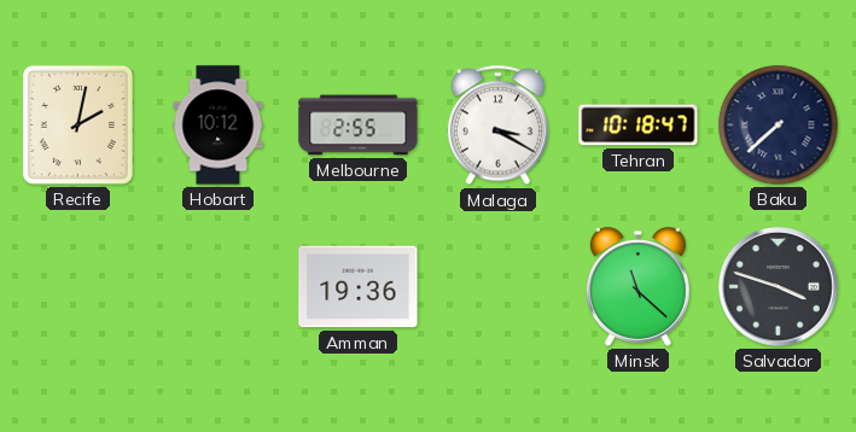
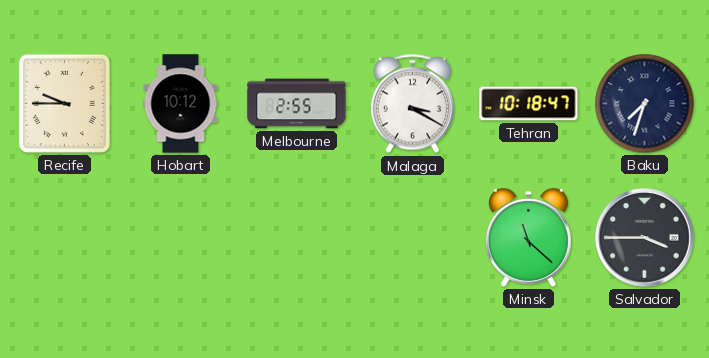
Recife: 2:02 -> 9:45 (64, 103)
Baku: 7:38 -> 7:33 (645, 104)
Amman: 19:36 -> none (359, 287)
Salvador: 3:48 -> 3:45 (645, 238)
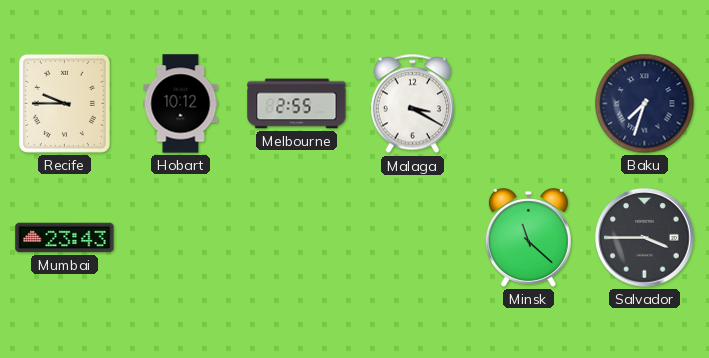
Tehran: 10:18 -> none (529, 104)
Mumbai: none -> 23:43 (65, 238)
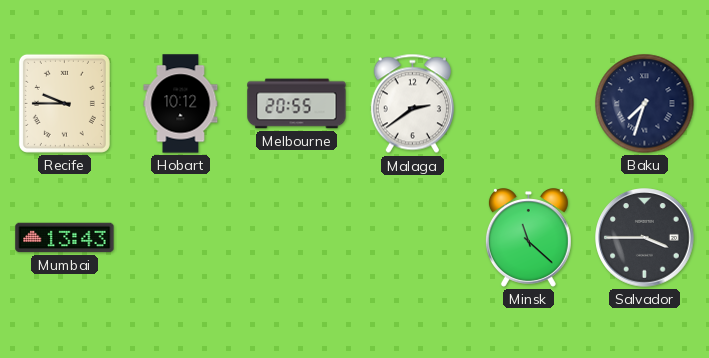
Melbourne: 2:55 -> 20:55 (297, 104)
Malaga: 3:20 -> 2:39 (412, 104)
Mumbai: 23:43 -> 13:43 (65, 238)
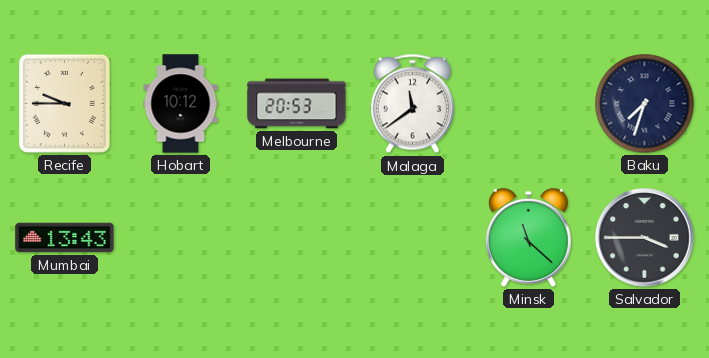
Melbourne: 20:55 -> 20:53 (297, 104)
Malaga: 2:39 -> 11:39 (412, 104)
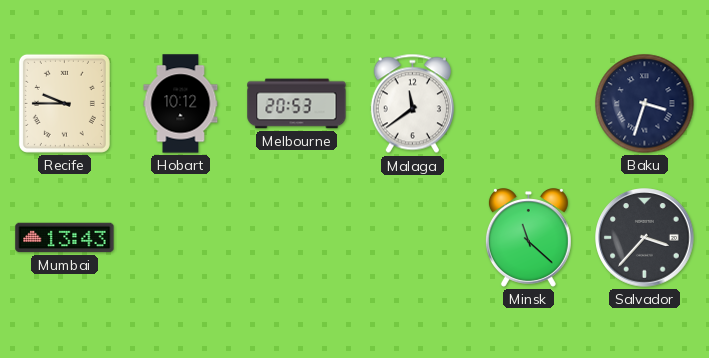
Baku: 7:33 -> 3:33 (645, 104)
Salvador: 3:45 -> 3:37 (645, 238)
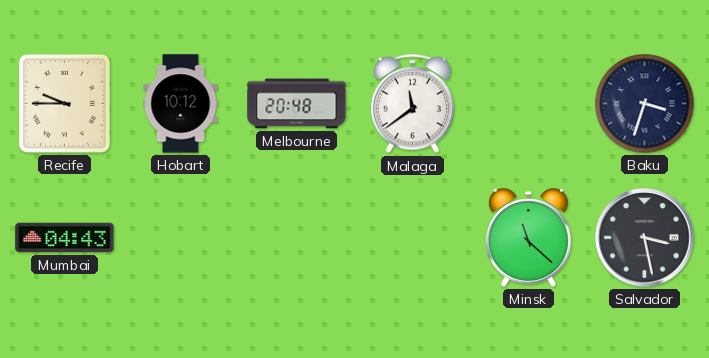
Melbourne: 20:53 -> 20:48 (297, 104)
Mumbai: 13:43 -> 04:43 (65, 238)
Salvador: 3:37 -> 3:28 (645, 238)
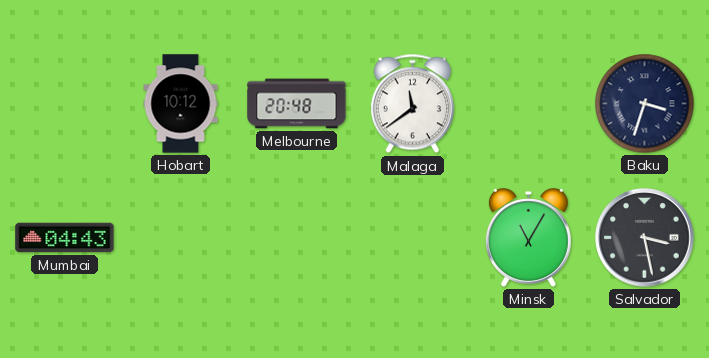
Recife: 9:45 -> none (64, 103)
Minsk: 11:22 -> 11:05 (528, 238)
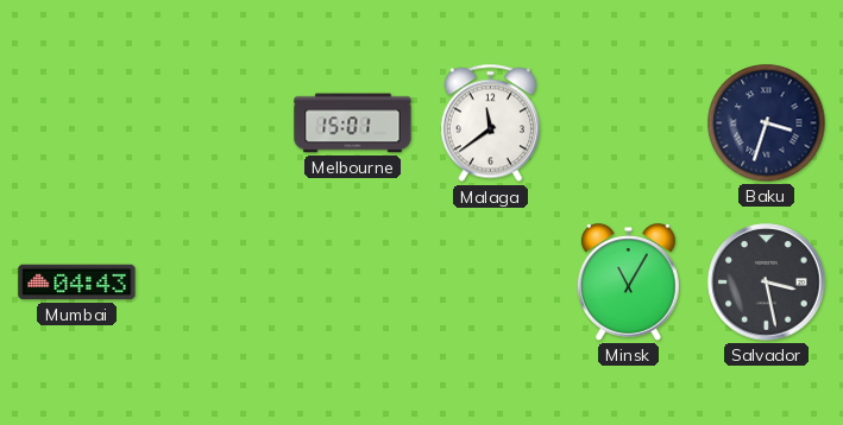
Hobart: 10:12 -> none (181, 104)
Melbourne: 20:48 -> 15:01 (353, 123)
